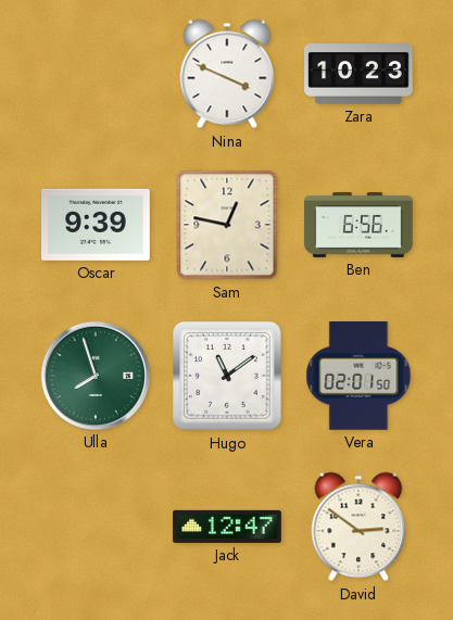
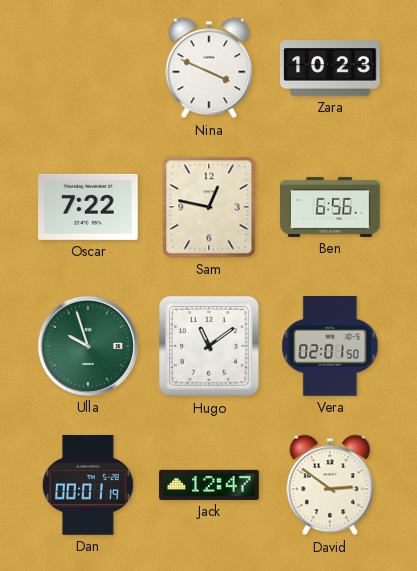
Oscar: 9:39 -> 7:22 (89, 207)
Ulla: 7:57 -> 9:57 (88, 346)
Dan: none -> 00:01 (88, 485)
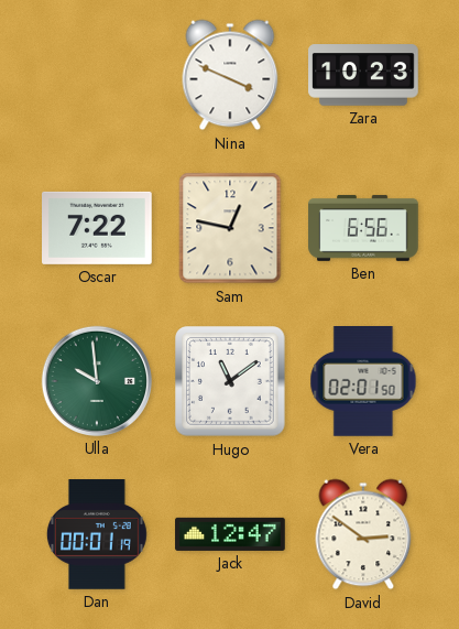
Ulla: 9:57 -> 9:59 (97, 381)
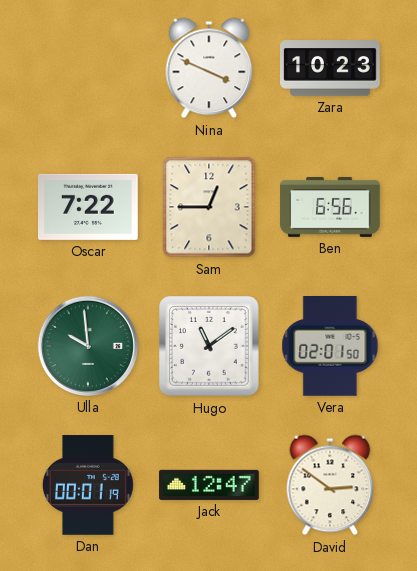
Sam: 12:47 -> 12:45 (209, 207)
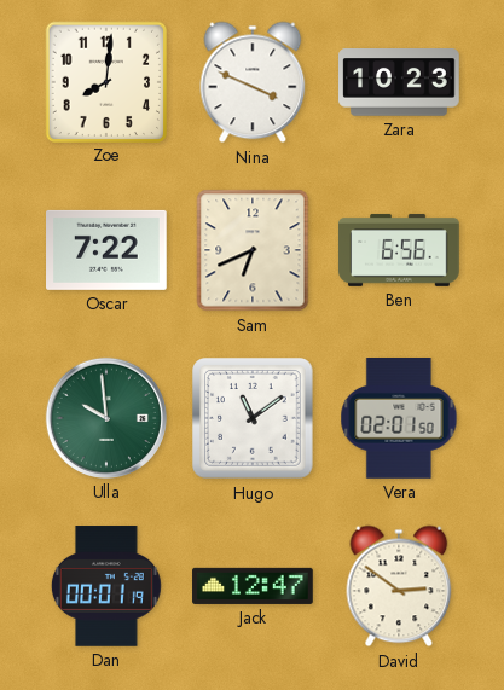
Zoe: none -> 8:01 (105, 81)
Sam: 12:45 -> 6:41 (253, 250)
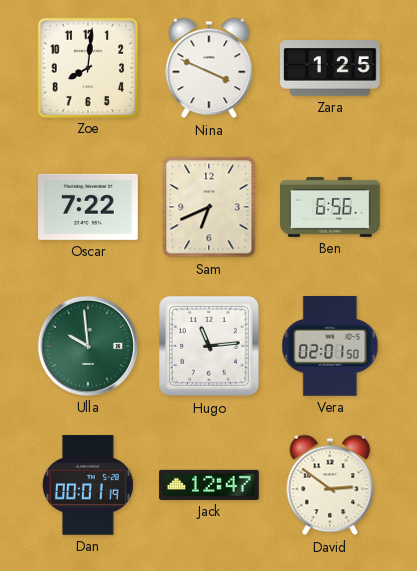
Zara: 10:23 -> 1:25 (330, 68)
Hugo: 11:09 -> 11:14 (209, 346)
